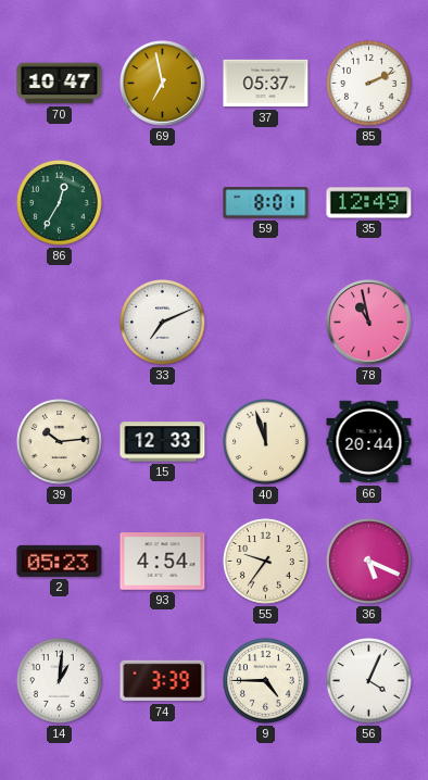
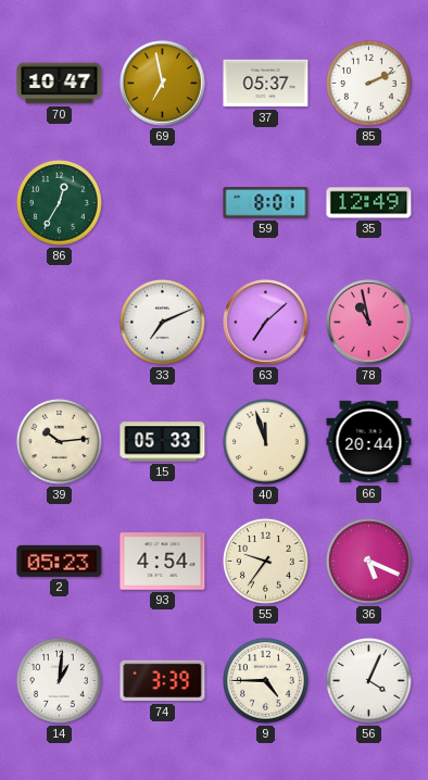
63: none -> 7:08 (266, 323)
15: 12:33 -> 05:33 (163, 442)
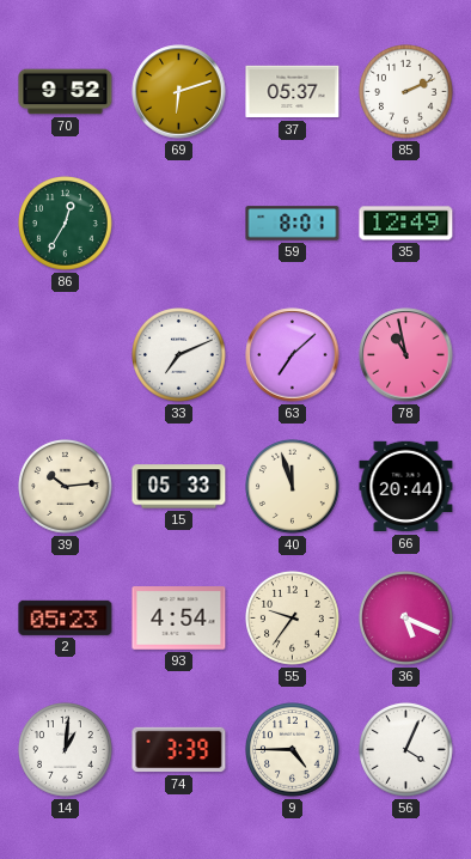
70: 10:47 -> 9:52 (66, 92)
69: 6:58 -> 6:12 (179, 92)
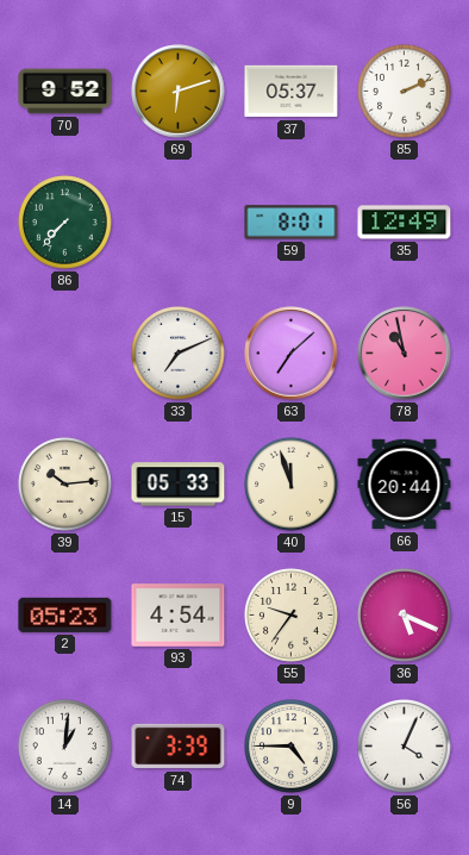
86: 12:35 -> 7:37 (65, 223)
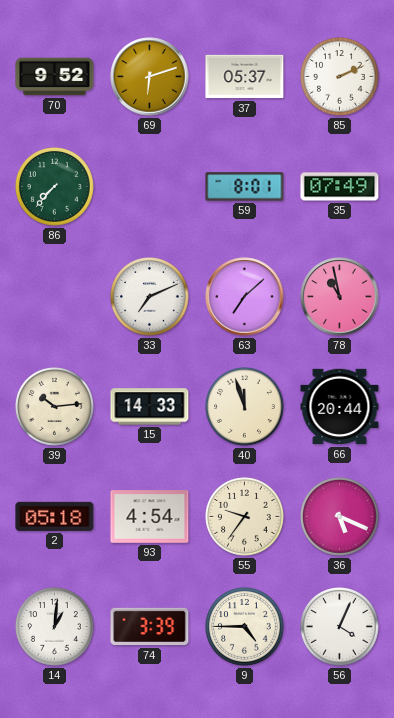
35: 12:49 -> 07:49 (340, 187)
15: 05:33 -> 14:33 (150, 407)
2: 05:23 -> 05:18 (55, 516)
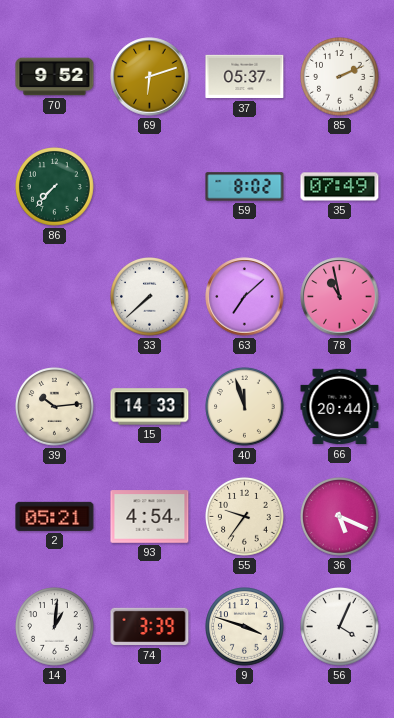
59: 8:01 -> 8:02 (245, 187)
33: 7:11 -> 7:38 (150, 297)
2: 05:18 -> 05:21 (55, 516)
9: 4:45 -> 3:48 (245, 627)
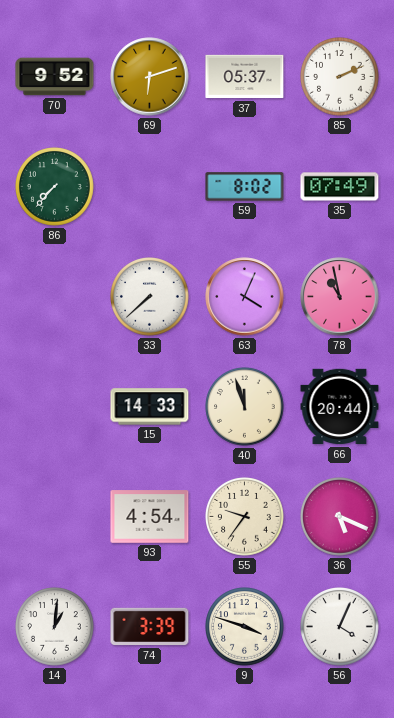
63: 7:08 -> 4:04 (245, 297)
39: 10:14 -> none (55, 407)
2: 05:21 -> none (55, 516)
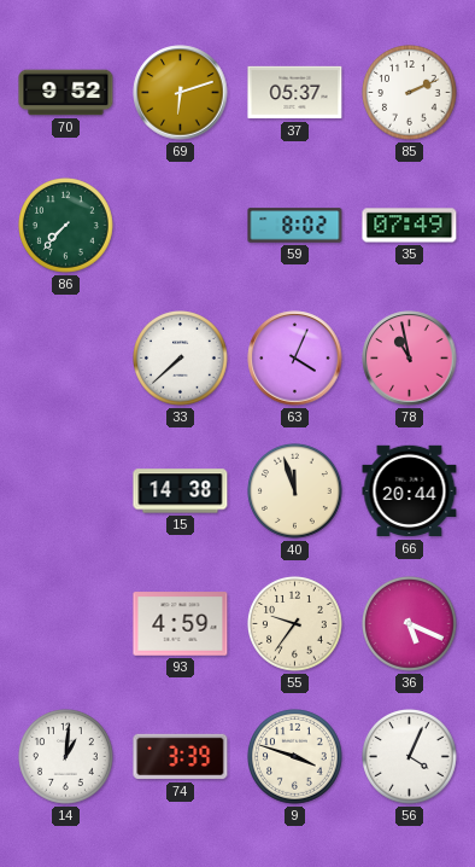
15: 14:33 -> 14:38 (181, 491)
93: 4:54 -> 4:59 (181, 624)
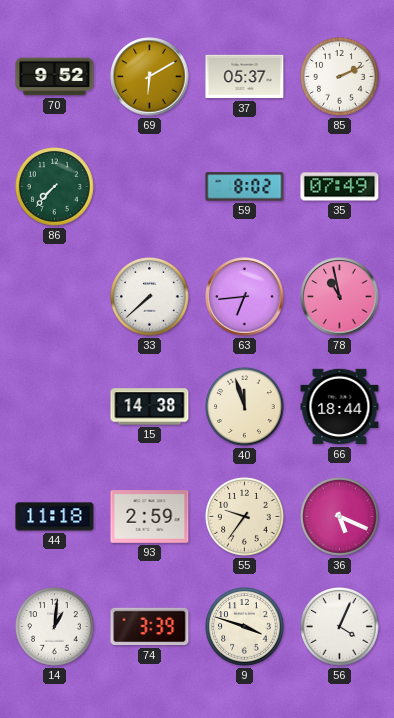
69: 6:12 -> 6:10 (150, 77)
63: 4:04 -> 6:44 (245, 297)
66: 20:44 -> 18:44 (340, 407)
44: none -> 11:18 (55, 517)
93: 4:59 -> 2:59 (150, 517)
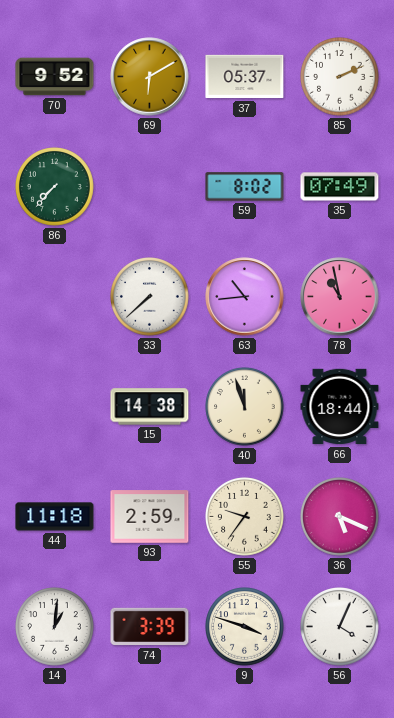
63: 6:44 -> 10:44 (245, 297)
